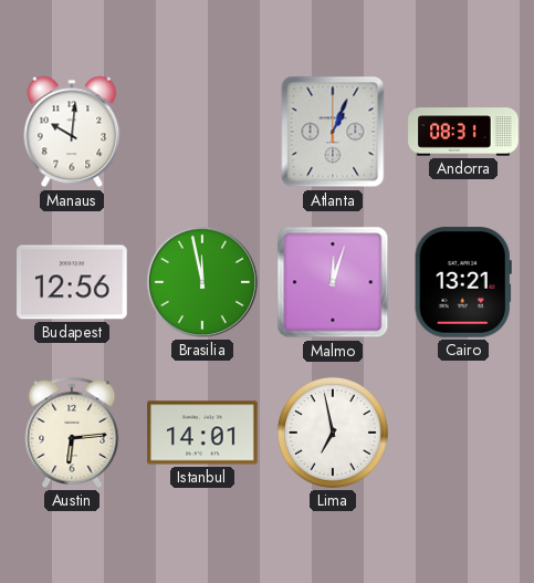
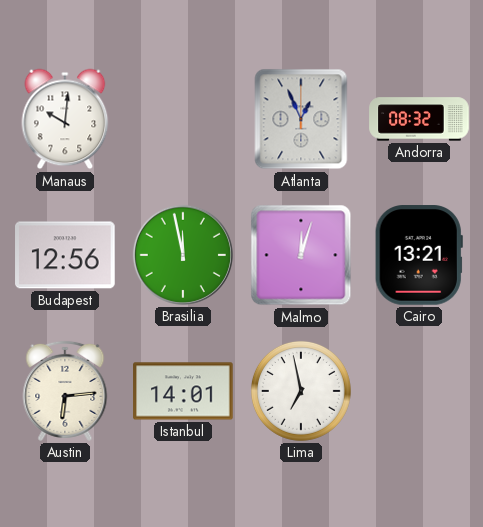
Atlanta: 1:04 -> 12:56 (301, 119)
Andorra: 08:31 -> 08:32 (419, 119)
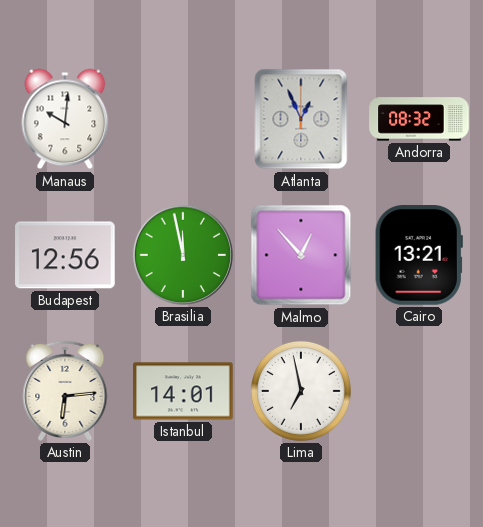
Malmo: 12:03 -> 12:53 (301, 255)
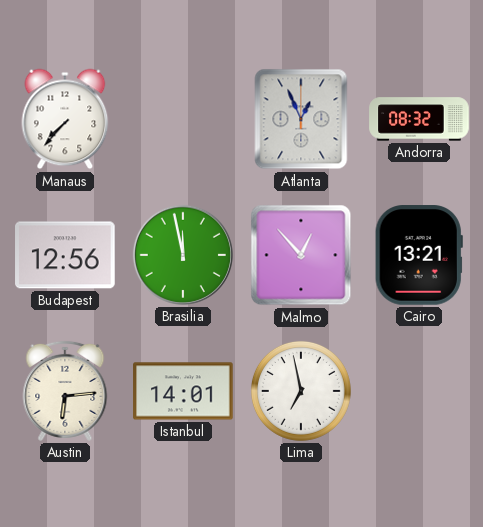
Manaus: 10:01 -> 7:37 (65, 119)
